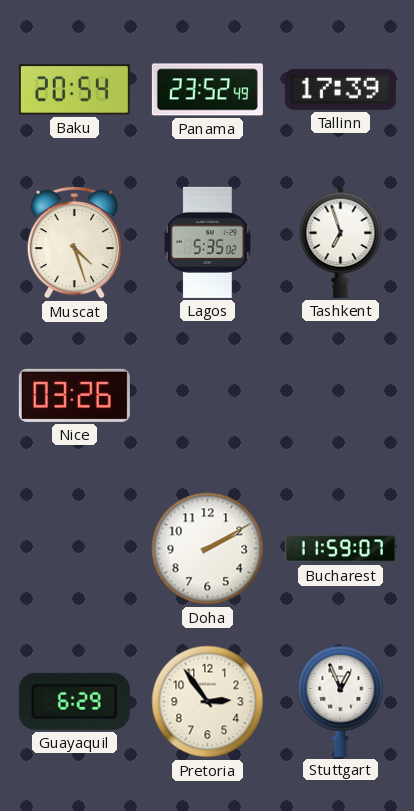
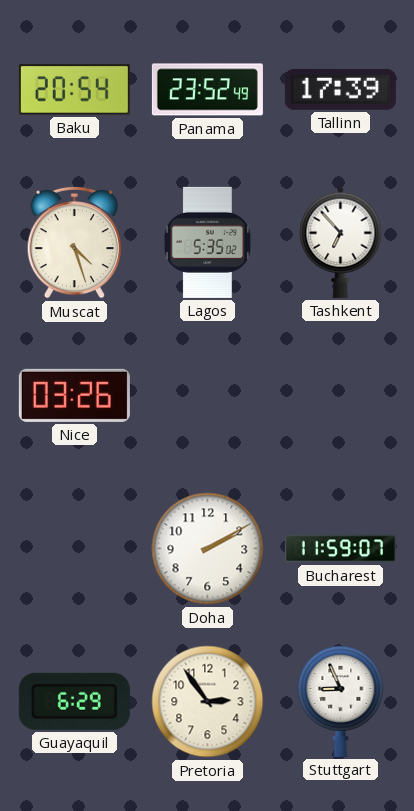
Tashkent: 6:57 -> 6:53 (341, 242)
Stuttgart: 12:56 -> 8:56 (341, 701)
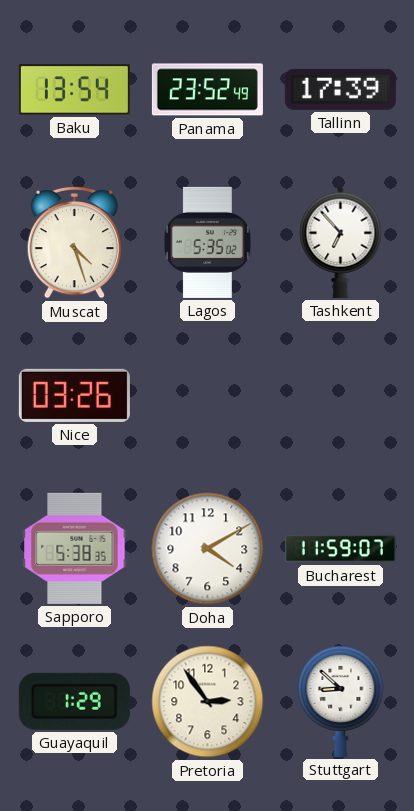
Baku: 20:54 -> 13:54 (74, 90)
Sapporo: none -> 5:38 (75, 548)
Doha: 2:10 -> 4:10 (208, 549)
Guayaquil: 6:29 -> 1:29 (74, 701)
Stuttgart: 8:56 -> 8:52 (341, 701)
